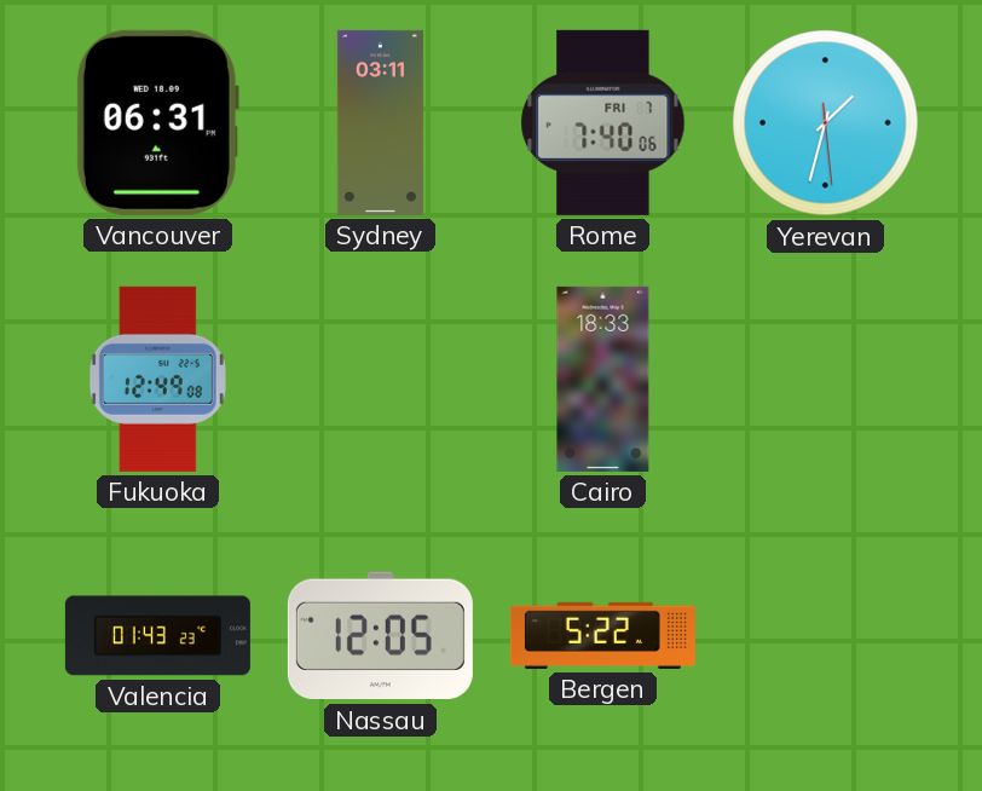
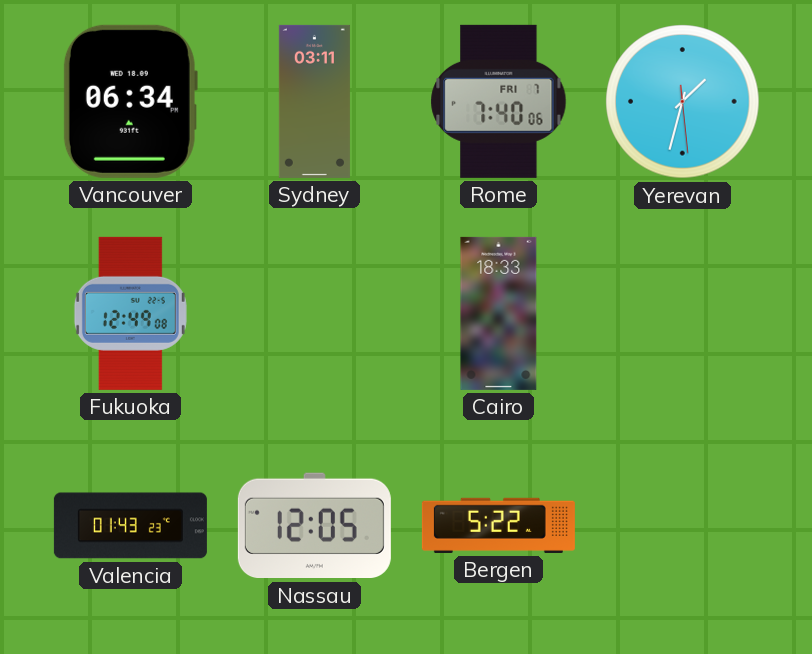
Vancouver: 06:31 -> 06:34 (130, 101)
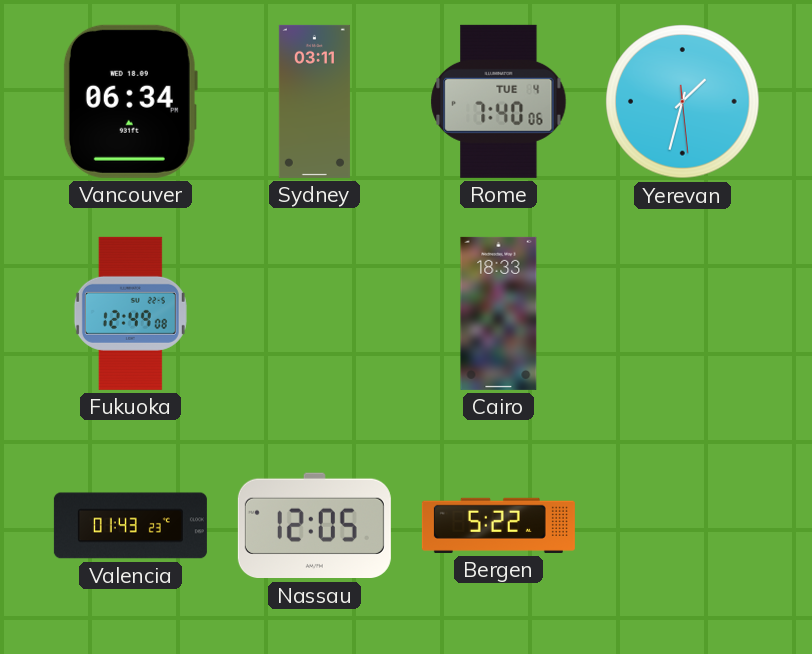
Rome date: FRI 7 -> TUE 4 (499, 101)
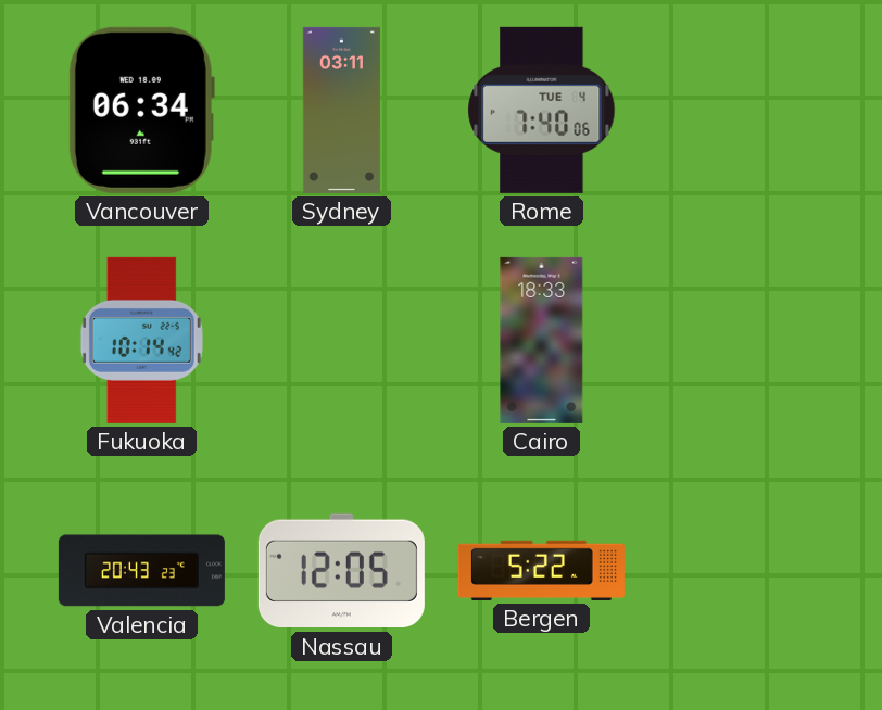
Yerevan: 1:32 -> none (683, 102)
Fukuoka: 12:49 -> 10:14 (141, 340)
Valencia: 01:43 -> 20:43 (141, 571)
